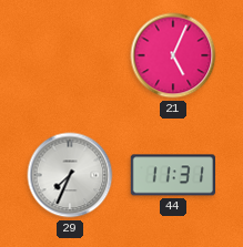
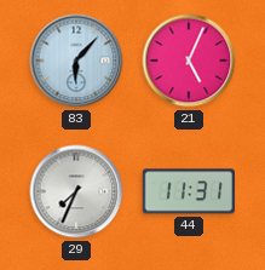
83: none -> 6:07 (76, 61)
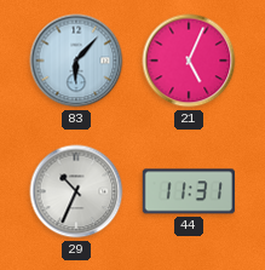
29: 7:34 -> 10:34 (76, 191)
